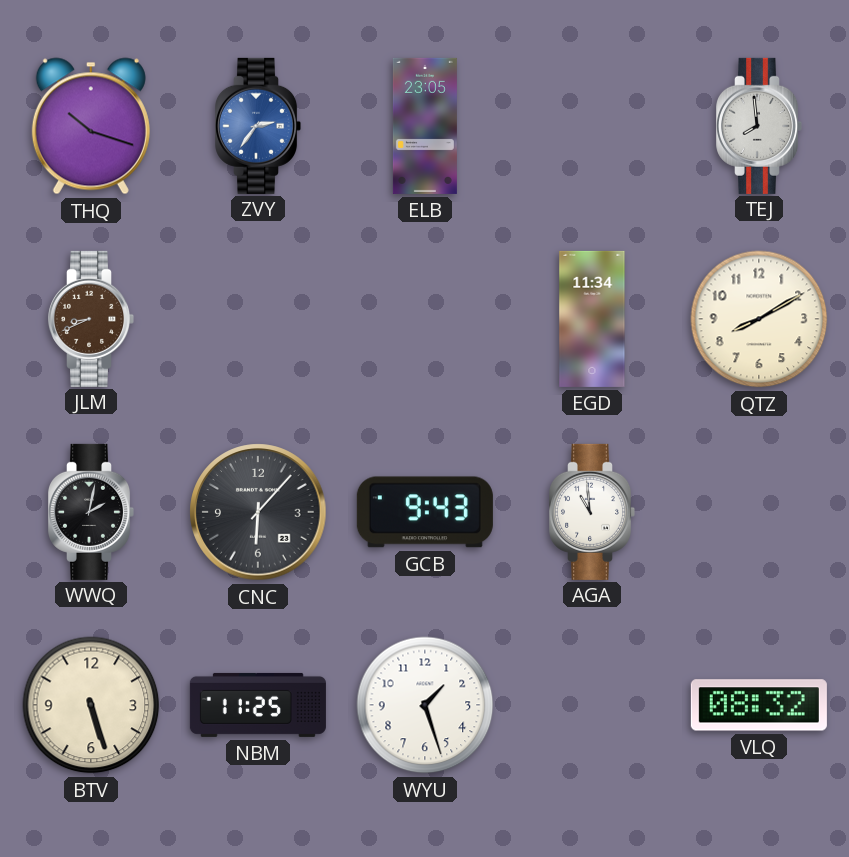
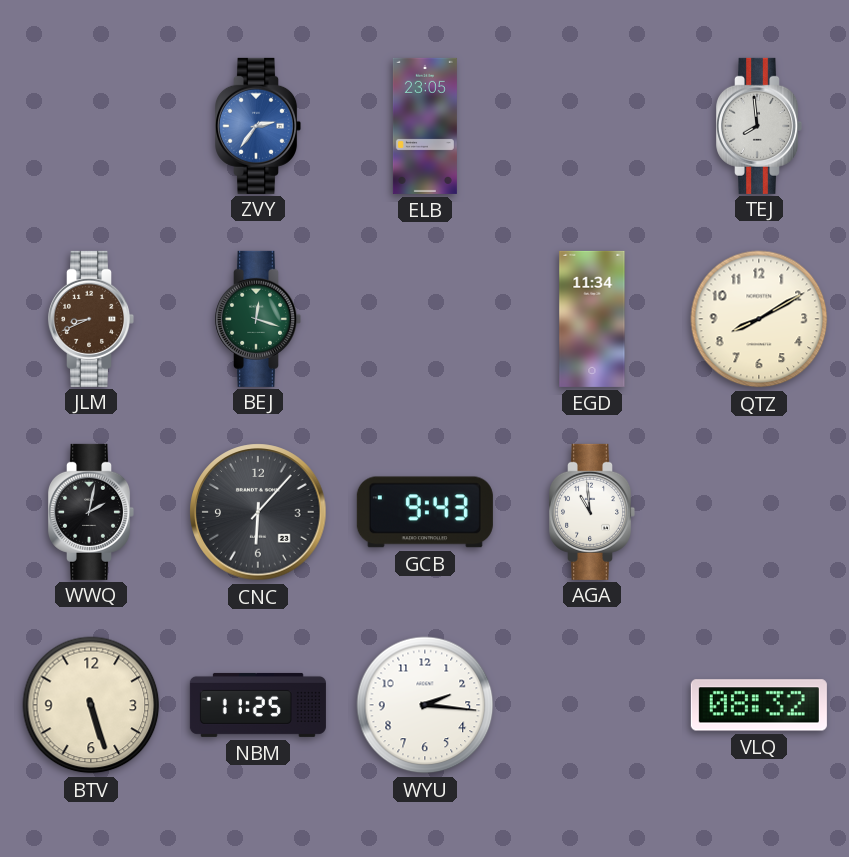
THQ: 10:18 -> none (91, 126)
BEJ: none -> 12:18 (259, 319)
WYU: 1:27 -> 2:16 (425, 705)
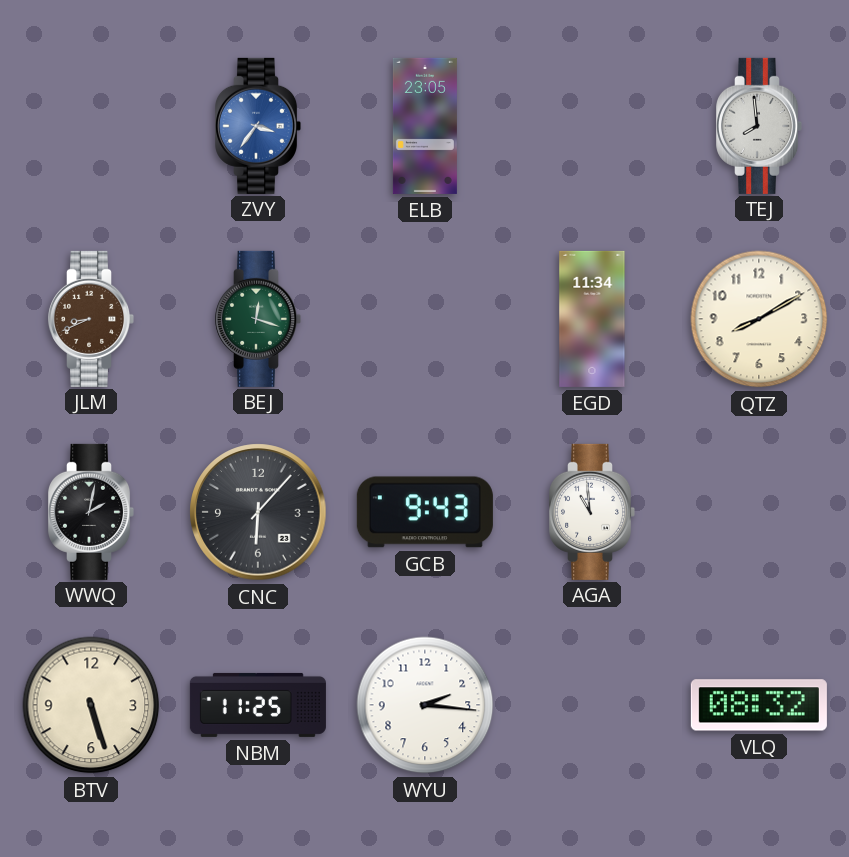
ZVY: 2:36 -> 3:36 (259, 126)
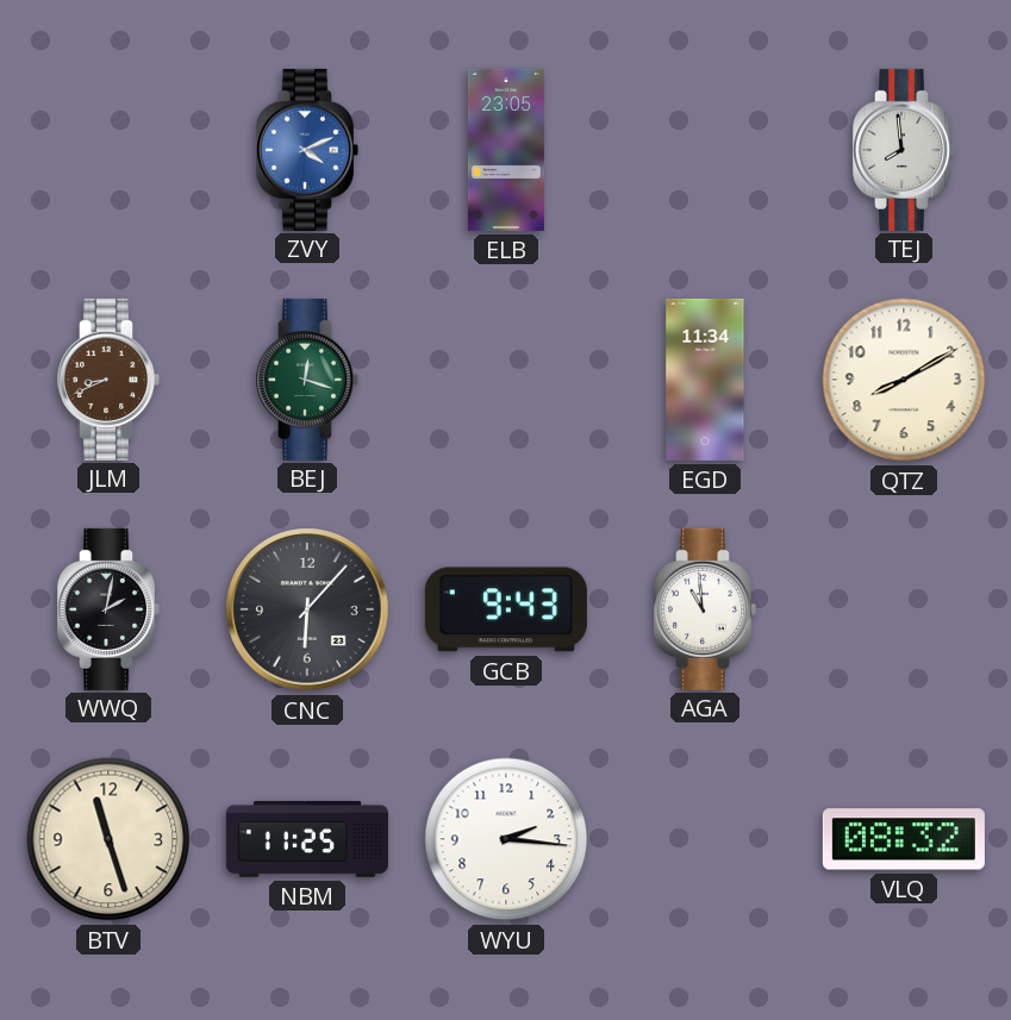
ZVY: 3:36 -> 4:11 (308, 150)
BTV: 5:27 -> 11:27 (108, 839)
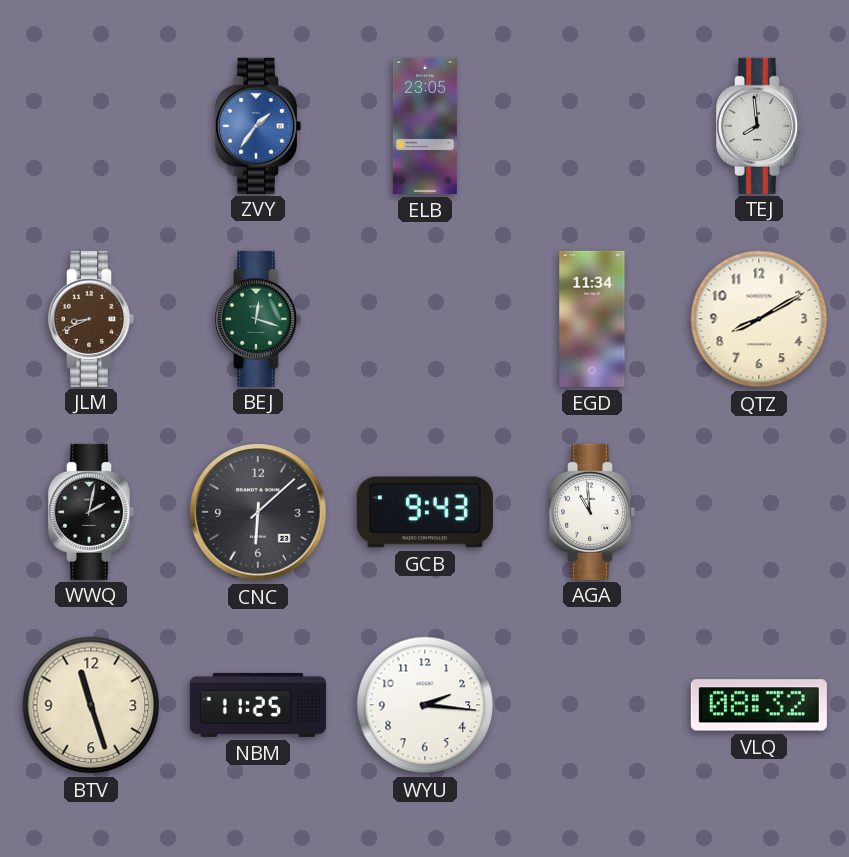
ZVY: 4:11 -> 1:36 (259, 126)
CNC: 6:07 -> 6:08 (258, 512)
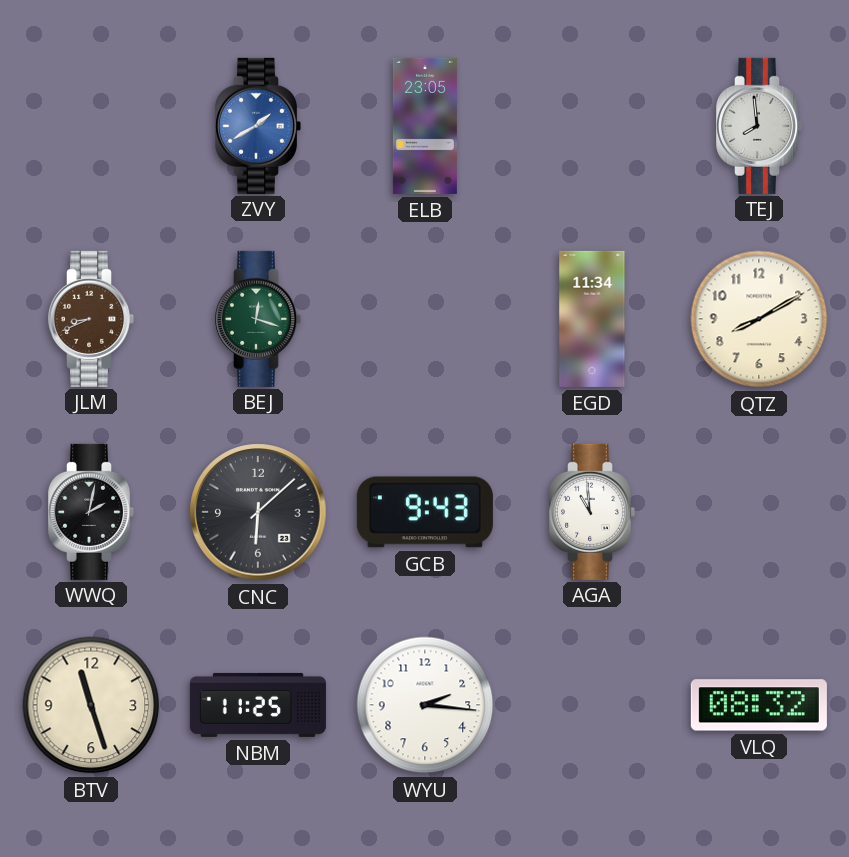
ZVY: 1:36 -> 1:40 (259, 126)
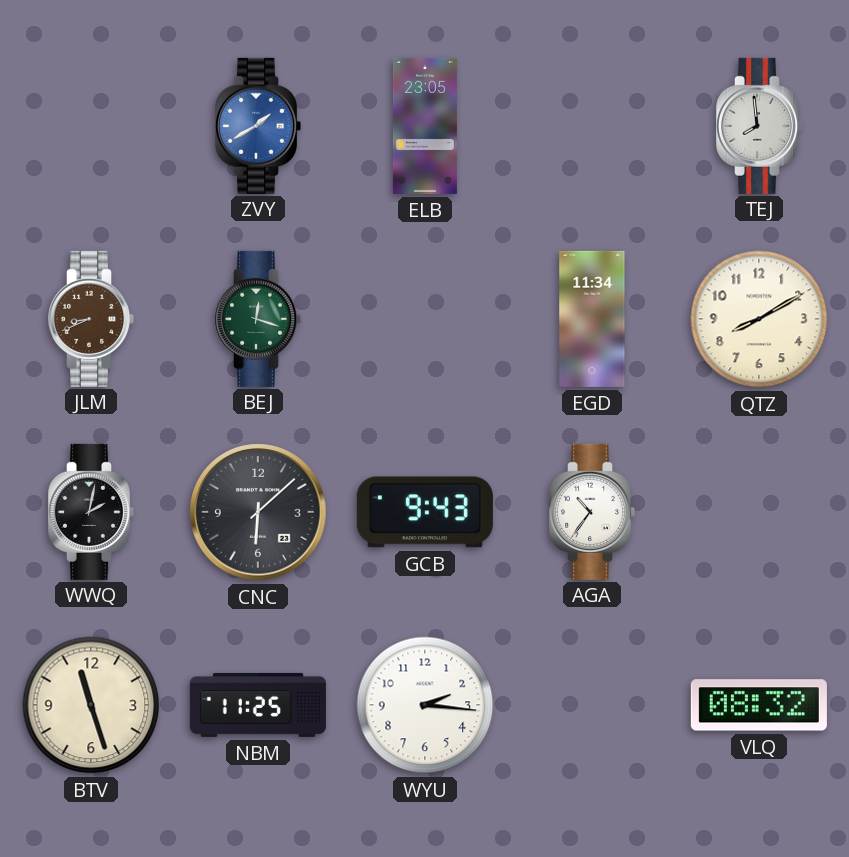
AGA: 10:59 -> 10:36 (593, 512)
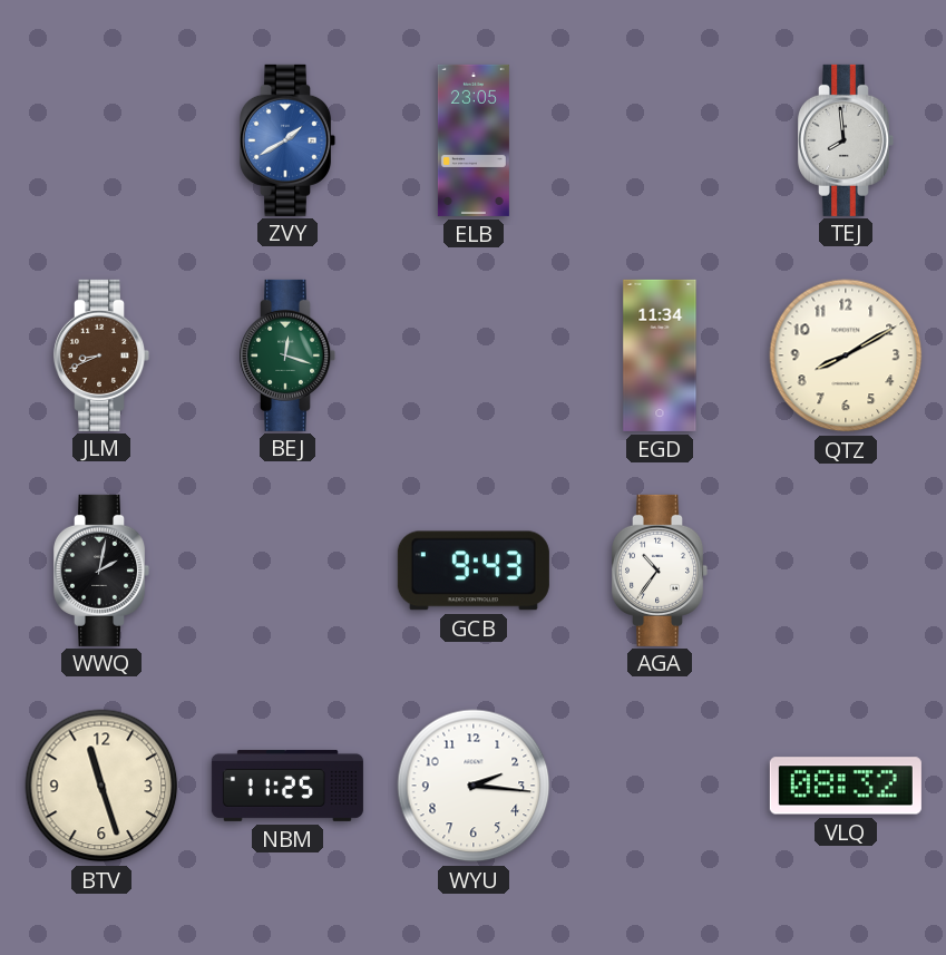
CNC: 6:08 -> none (258, 512)
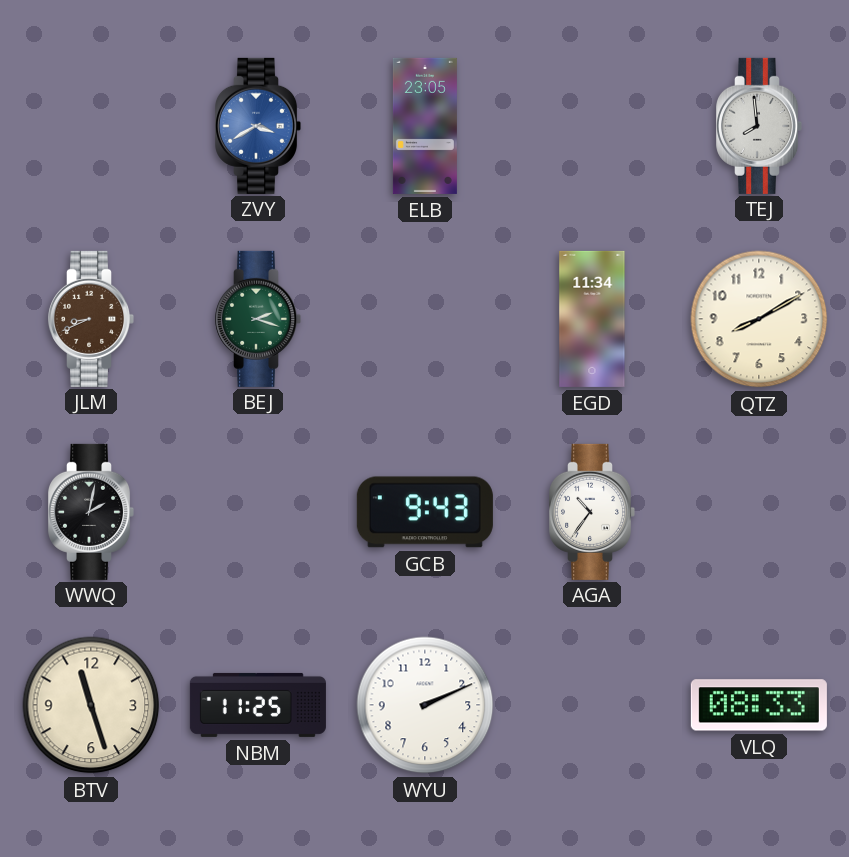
ZVY: 1:40 -> 3:40 (259, 126)
BEJ: 12:18 -> 2:18 (259, 319)
WYU: 2:16 -> 2:11 (425, 705)
VLQ: 08:32 -> 08:33 (759, 705)
